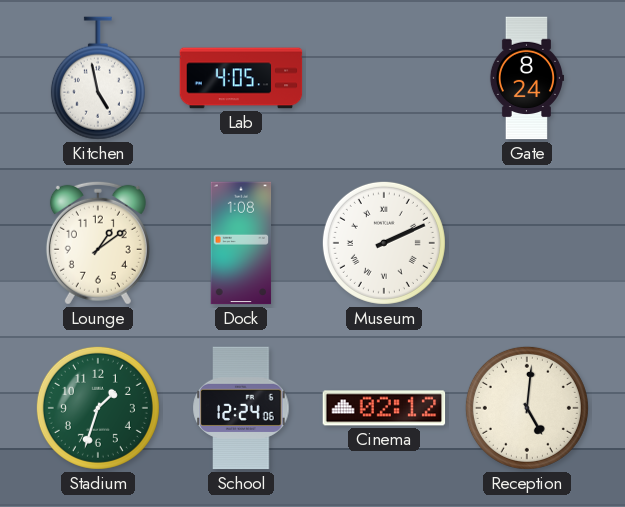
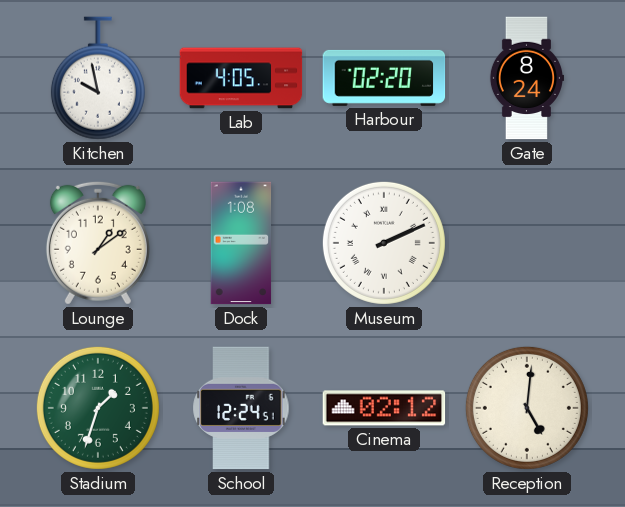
Kitchen: 4:58 -> 9:58 (98, 78)
Harbour: none -> 02:20 (384, 78)
School: 12:24:06 -> 12:24:51 (241, 408)
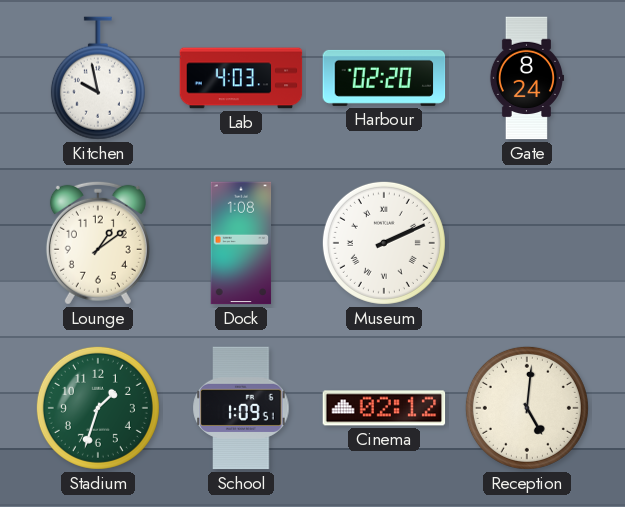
Lab: 4:05 -> 4:03 (241, 78)
School: 12:24 -> 1:09 (241, 408)
